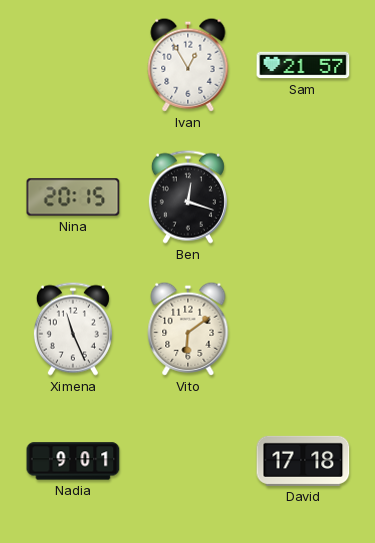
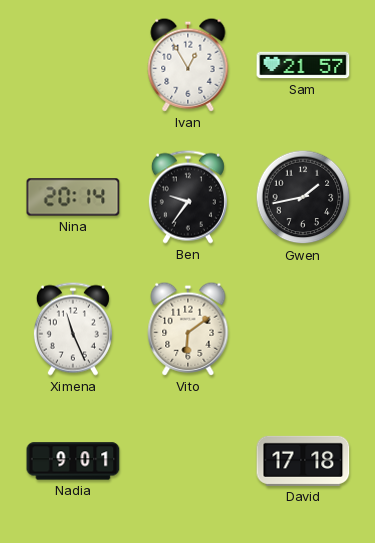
Nina: 20:15 -> 20:14 (73, 197)
Ben: 12:18 -> 9:36 (188, 197)
Gwen: none -> 1:43 (303, 197)
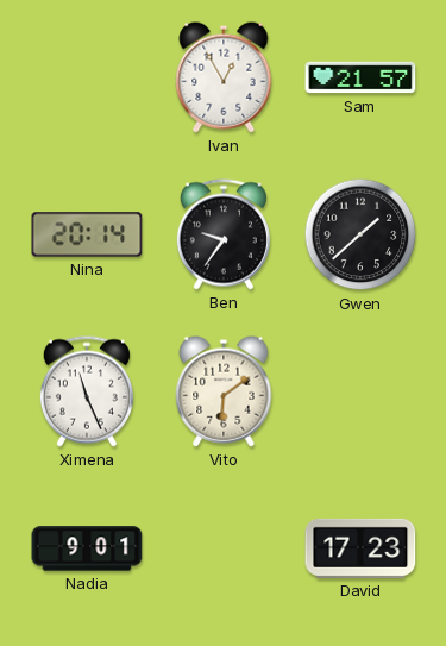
Gwen: 1:43 -> 1:38 (360, 234)
David: 17:18 -> 17:23 (360, 548)
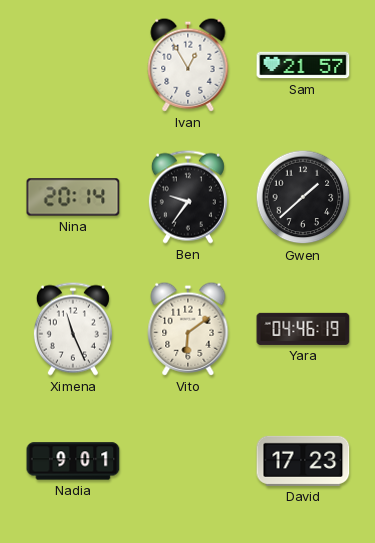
Yara: none -> 04:46 (303, 329)
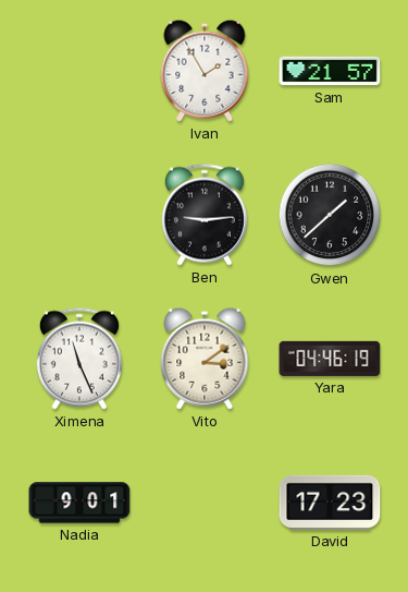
Ivan: 12:55 -> 1:55 (205, 71)
Nina: 20:14 -> none (73, 197)
Ben: 9:36 -> 9:14 (205, 215)
Vito: 6:09 -> 3:09 (205, 359)
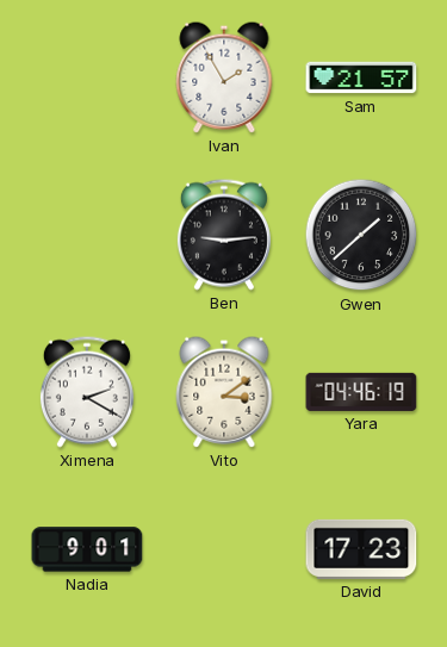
Ximena: 11:26 -> 2:20 (87, 392)
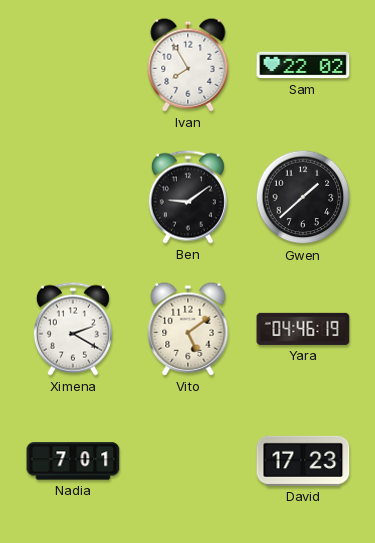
Ivan: 1:55 -> 7:55 (188, 65)
Sam: 21:57 -> 22:02 (303, 65)
Ben: 9:14 -> 9:09 (188, 197)
Vito: 3:09 -> 5:09 (188, 329)
Nadia: 9:01 -> 7:01 (73, 461)
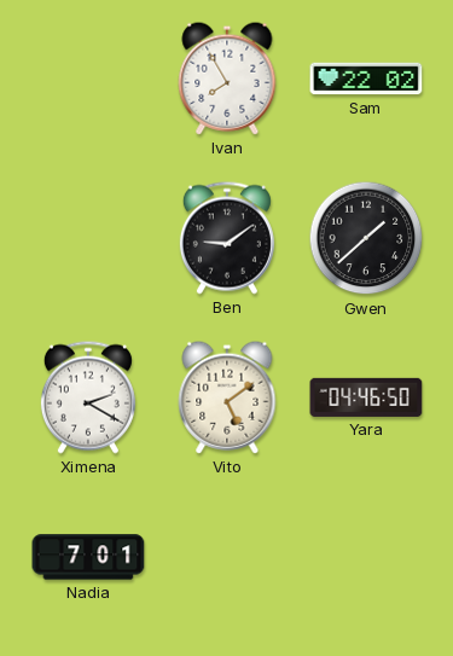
Yara: 04:46:19 -> 04:46:50 (366, 397)
David: 17:23 -> none (303, 461)
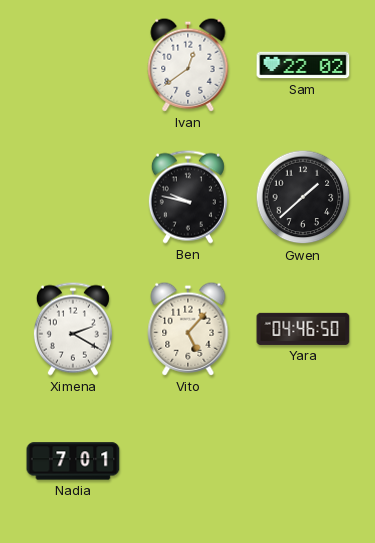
Ivan: 7:55 -> 12:39 (188, 65)
Ben: 9:09 -> 9:47 (188, 197)
Vito: 5:09 -> 5:07 (188, 329)
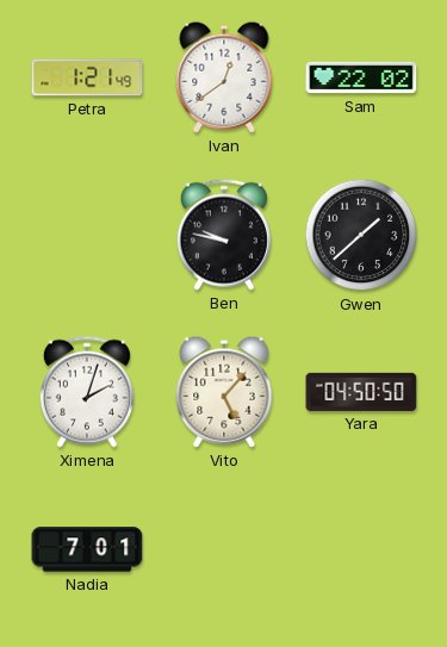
Petra: none -> 1:21 (87, 77)
Ximena: 2:20 -> 2:03 (87, 392)
Yara: 04:46 -> 04:50 (361, 392)
